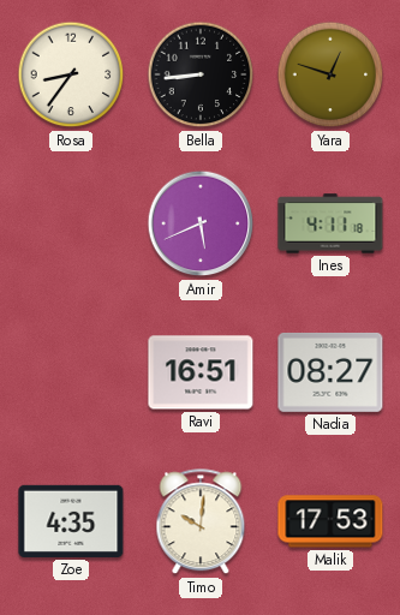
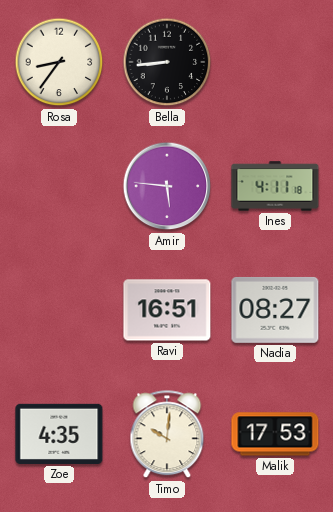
Yara: 12:48 -> none (330, 74)
Amir: 5:41 -> 5:46 (167, 186)
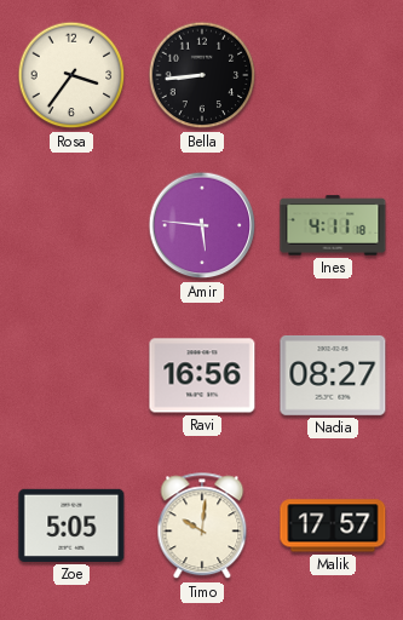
Rosa: 8:36 -> 3:36 (71, 75)
Ravi: 16:51 -> 16:56 (202, 375)
Zoe: 4:35 -> 5:05 (71, 526)
Malik: 17:53 -> 17:57 (333, 526)
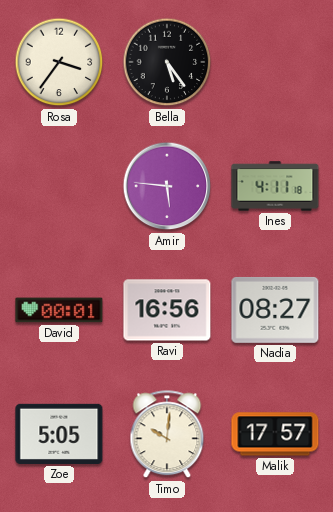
Bella: 8:44 -> 5:24 (167, 62)
David: none -> 00:01 (59, 310)
